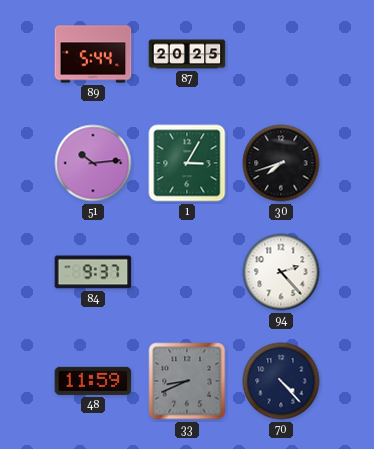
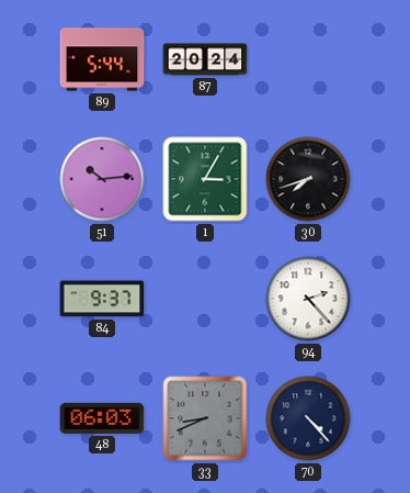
87: 20:25 -> 20:24 (205, 59)
48: 11:59 -> 06:03 (102, 418)
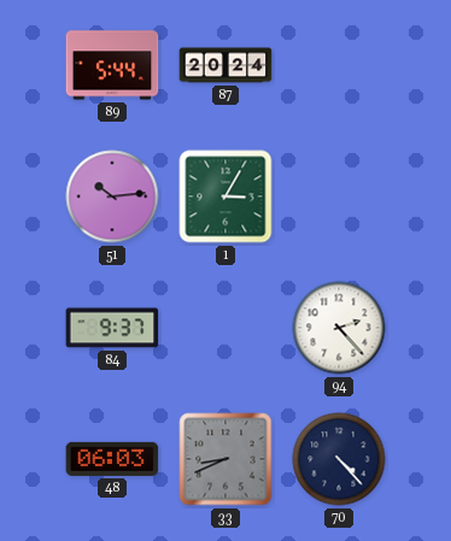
30: 7:42 -> none (308, 179)
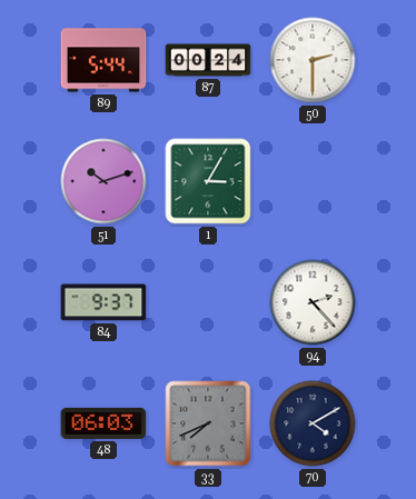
87: 20:24 -> 00:24 (208, 60)
50: none -> 2:30 (313, 60)
51: 10:14 -> 10:12 (103, 181)
33: 8:41 -> 7:41 (208, 423)
70: 4:23 -> 4:10 (313, 423)
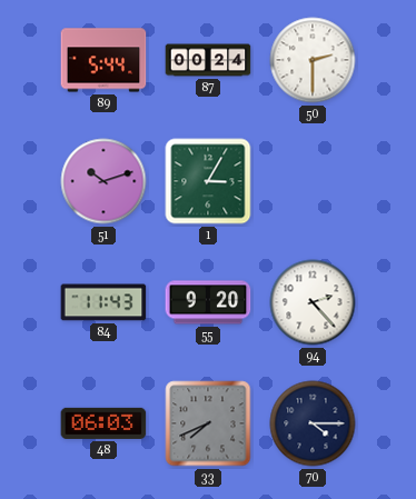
84: 9:37 -> 11:43 (103, 302)
55: none -> 9:20 (208, 302)
70: 4:10 -> 4:15 (313, 423)
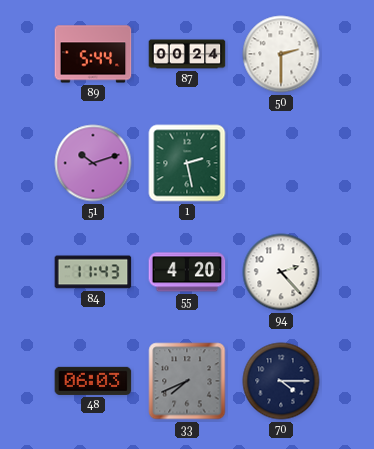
1: 3:05 -> 2:28 (187, 163)
55: 9:20 -> 4:20 (187, 272)
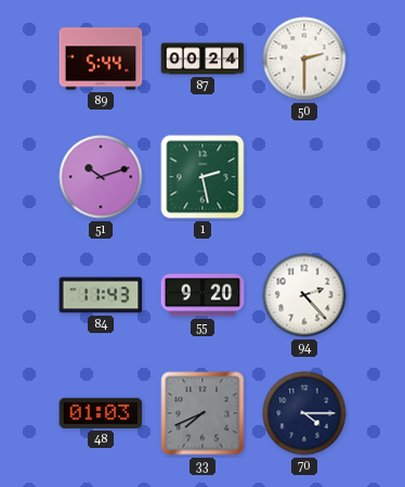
55: 4:20 -> 9:20 (203, 295)
48: 06:03 -> 01:03 (101, 413)
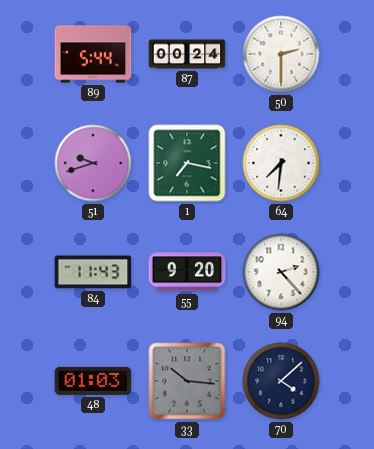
51: 10:12 -> 9:42 (93, 163)
1: 2:28 -> 7:17 (187, 163)
64: none -> 7:31 (281, 163)
33: 7:41 -> 10:16 (187, 381)
70: 4:15 -> 4:08 (281, 381)
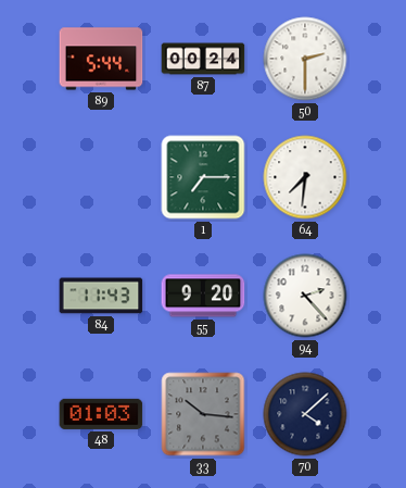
51: 9:42 -> none (93, 163)
1: 7:17 -> 7:15 (203, 177)
